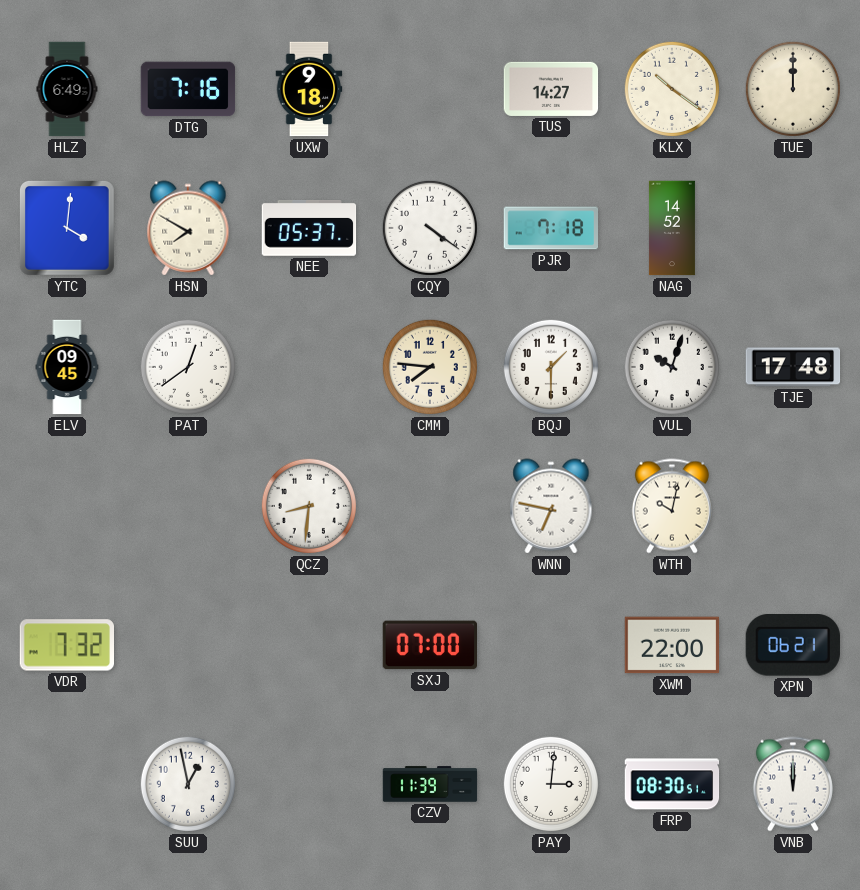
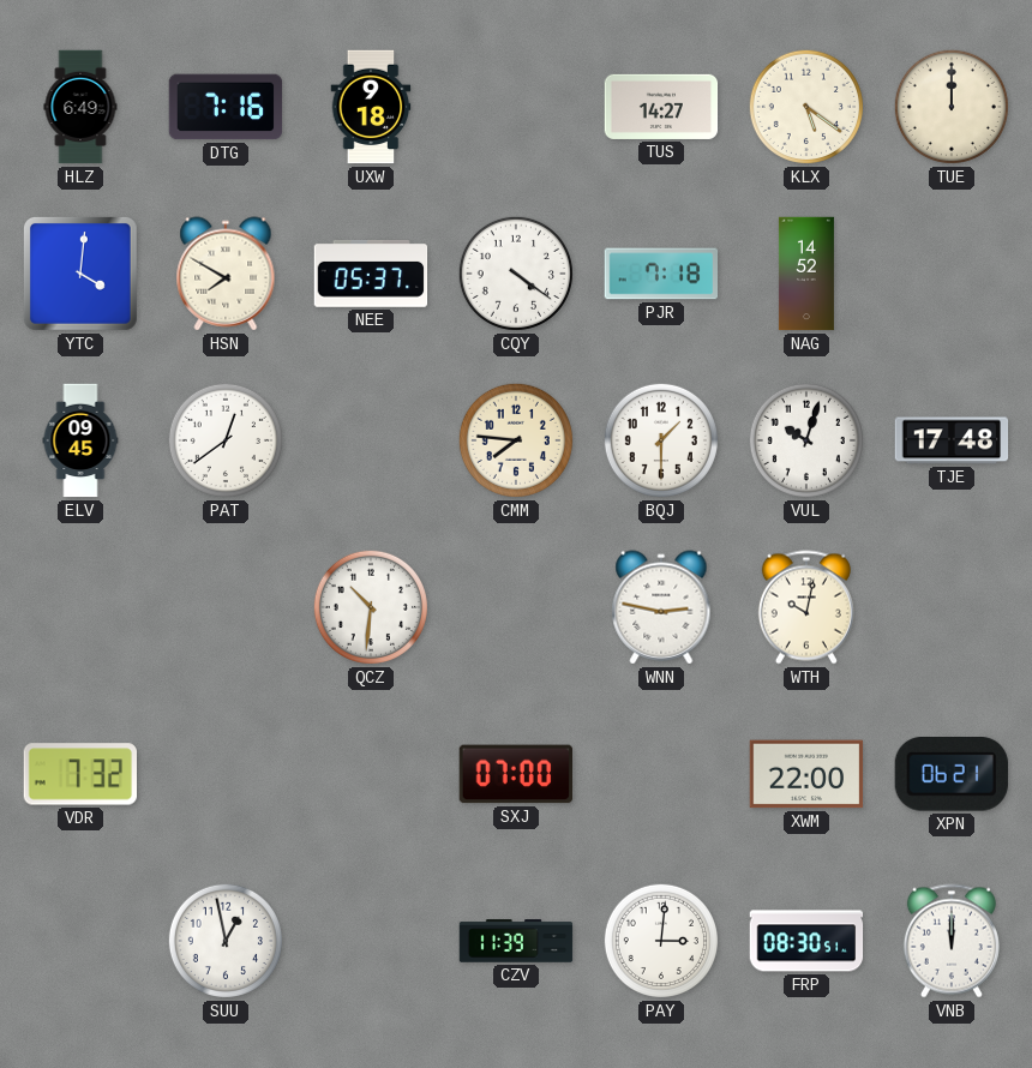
KLX: 10:21 -> 5:21 (806, 107)
QCZ: 8:31 -> 10:31 (371, 607)
WNN: 6:47 -> 2:47 (661, 607)
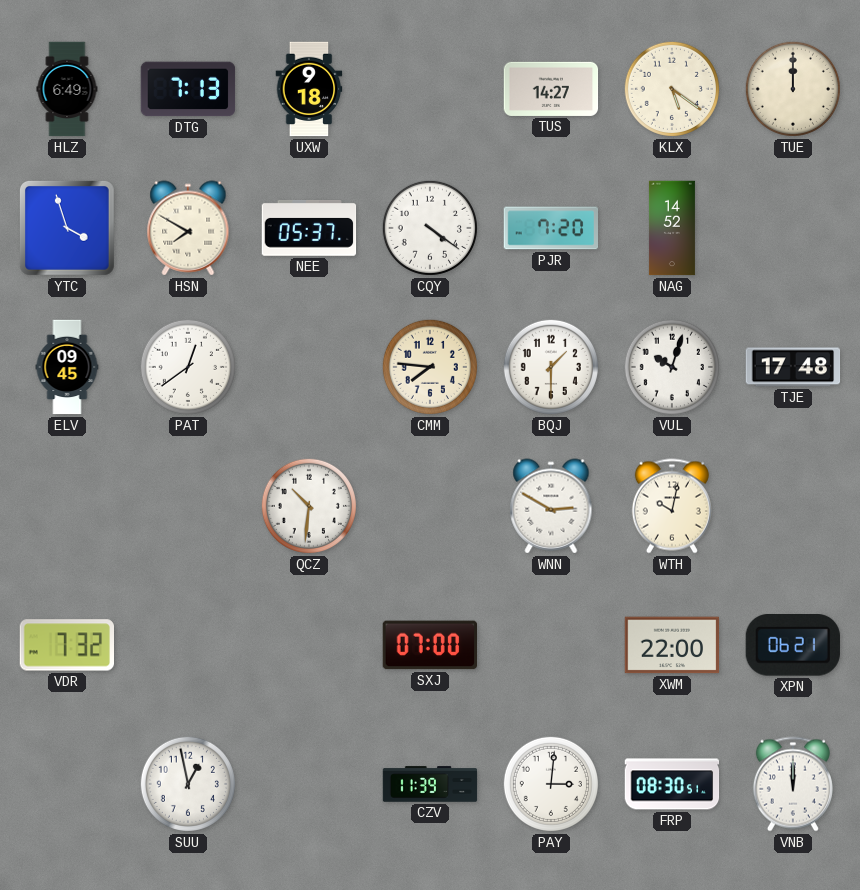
DTG: 7:16 -> 7:13 (188, 89)
YTC: 4:01 -> 3:57 (68, 229)
PJR: 7:18 -> 7:20 (551, 228)
WNN: 2:47 -> 2:50 (551, 506)
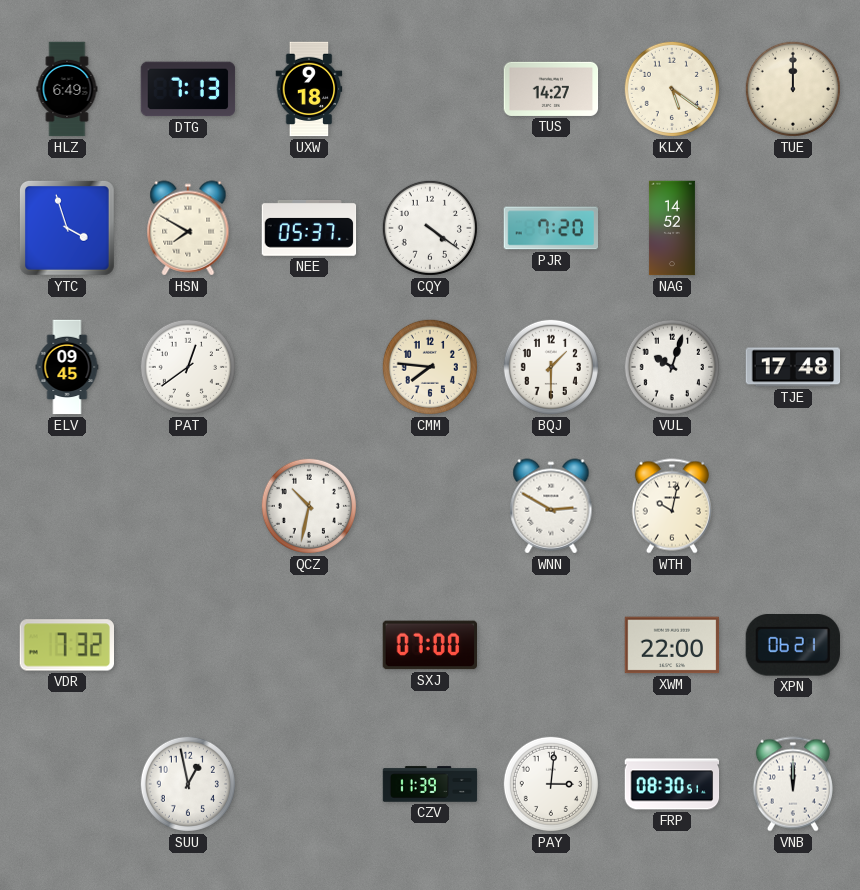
QCZ: 10:31 -> 10:32 (309, 506)
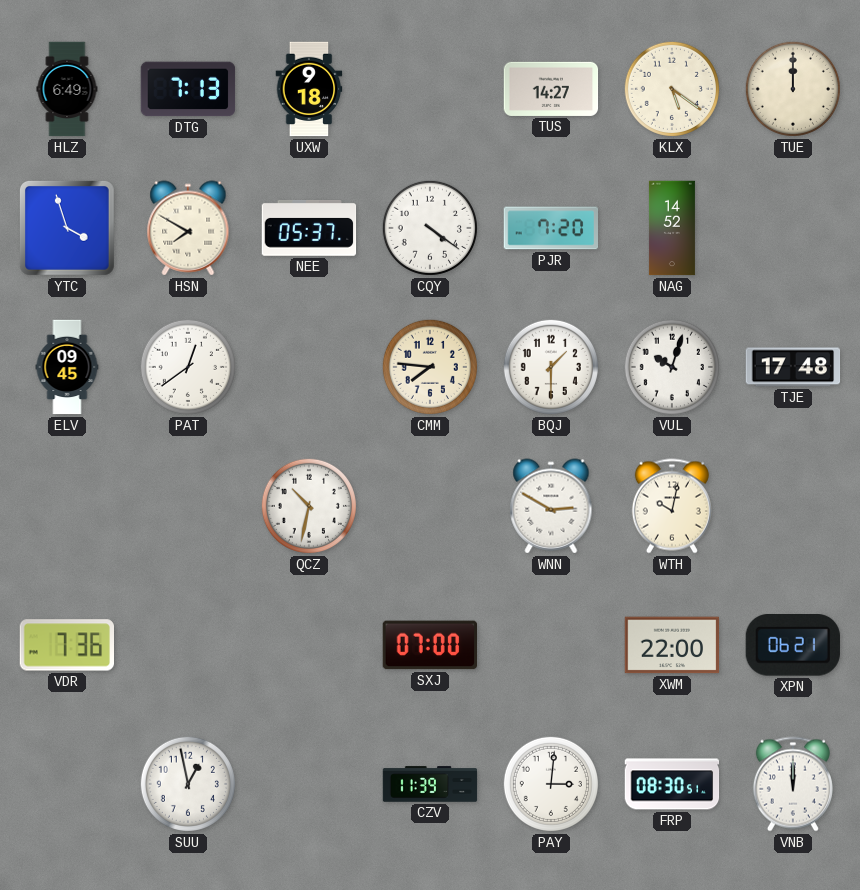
VDR: 7:32 -> 7:36 (66, 645)
